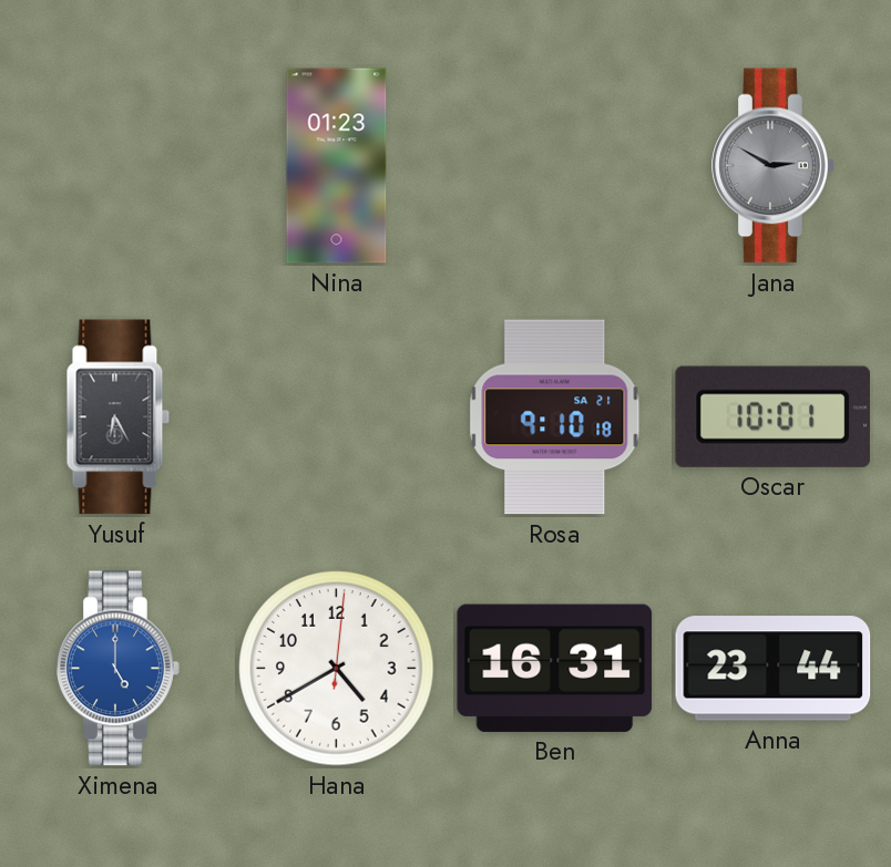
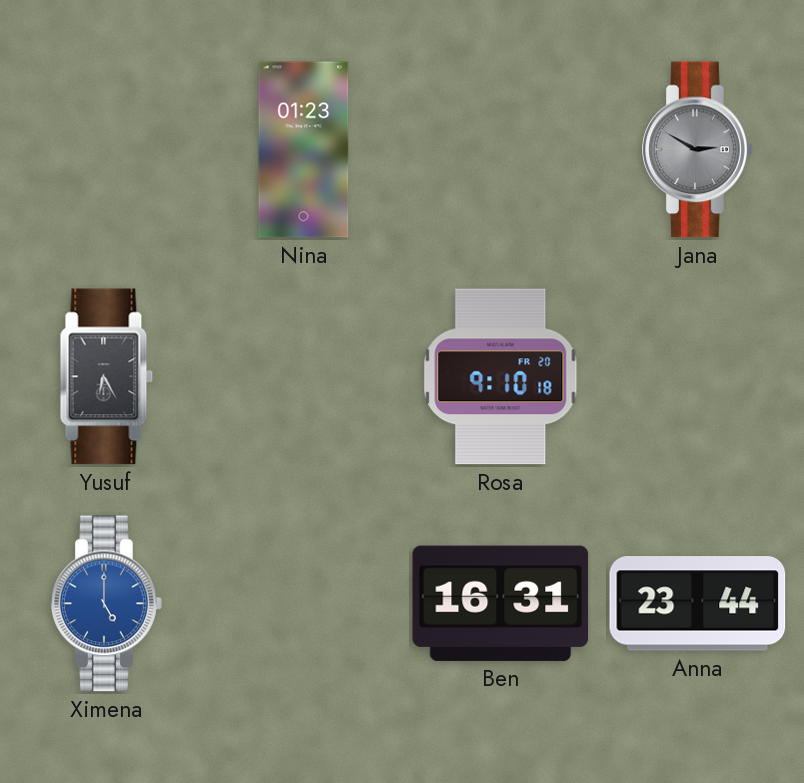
Rosa date: SA 21 -> FR 20 (501, 377)
Oscar: 10:01 -> none (772, 416)
Hana: 4:40 -> none (337, 669)
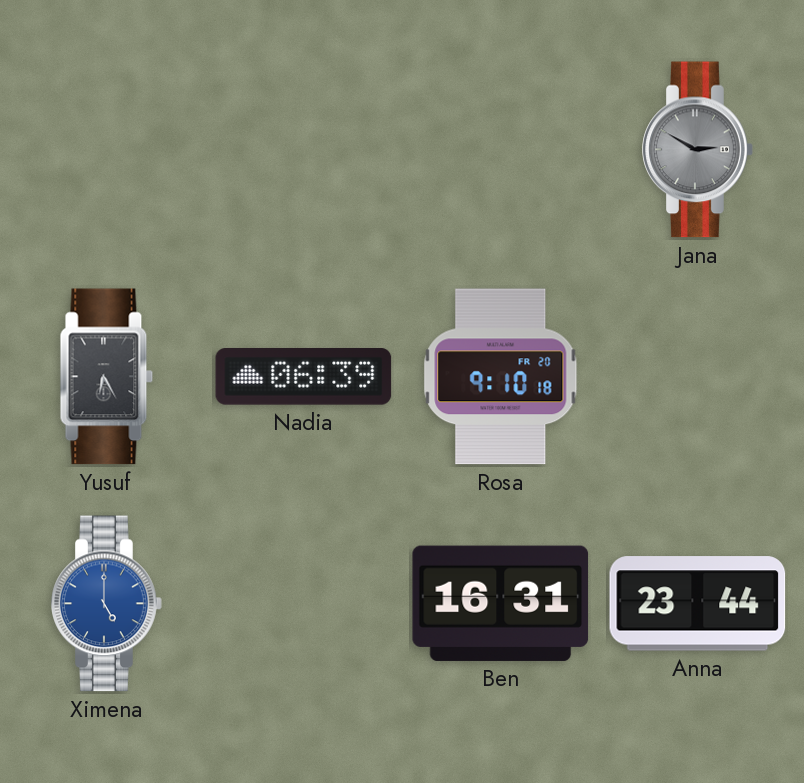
Nina: 01:23 -> none (304, 150)
Nadia: none -> 06:39 (304, 377)
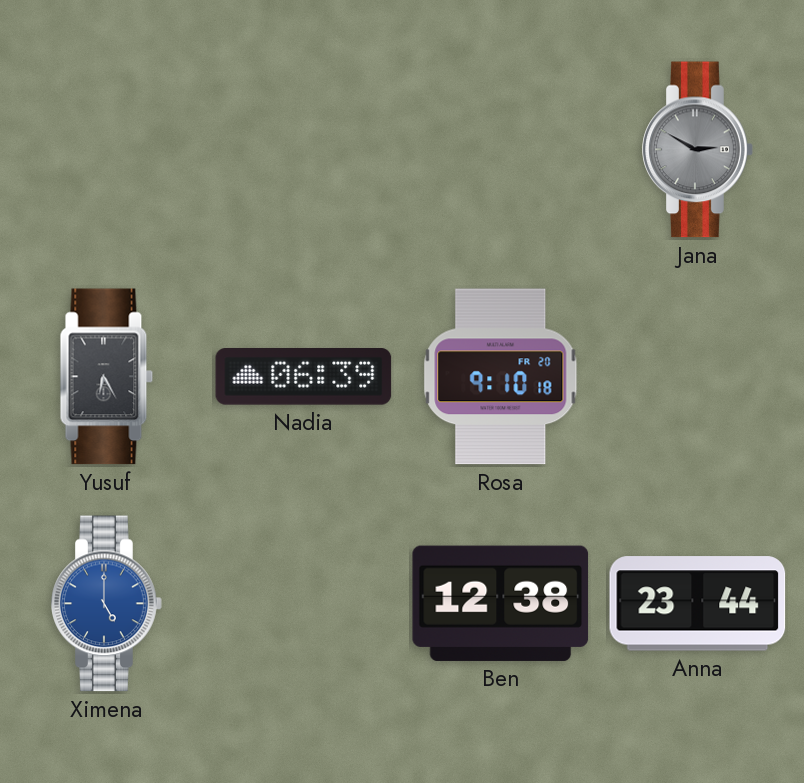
Ben: 16:31 -> 12:38 (501, 603)
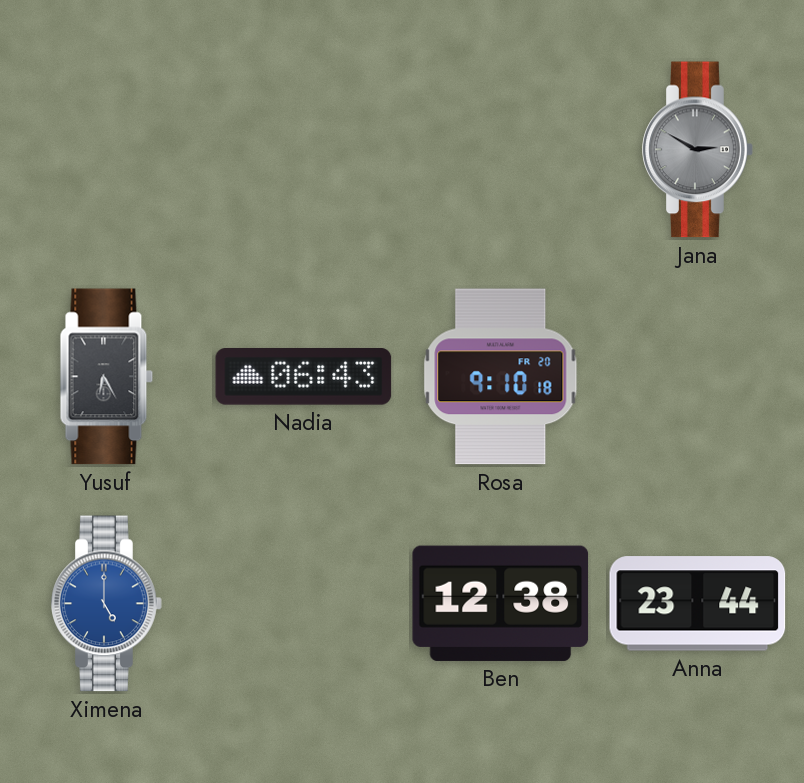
Nadia: 06:39 -> 06:43 (304, 377)
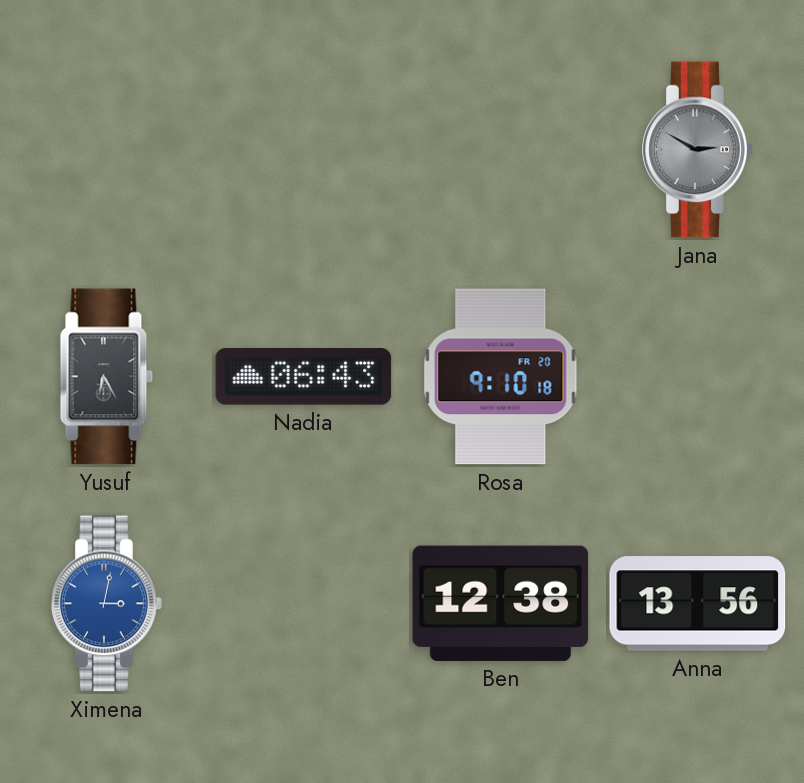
Ximena: 5:00 -> 3:02 (107, 604)
Anna: 23:44 -> 13:56 (698, 604)
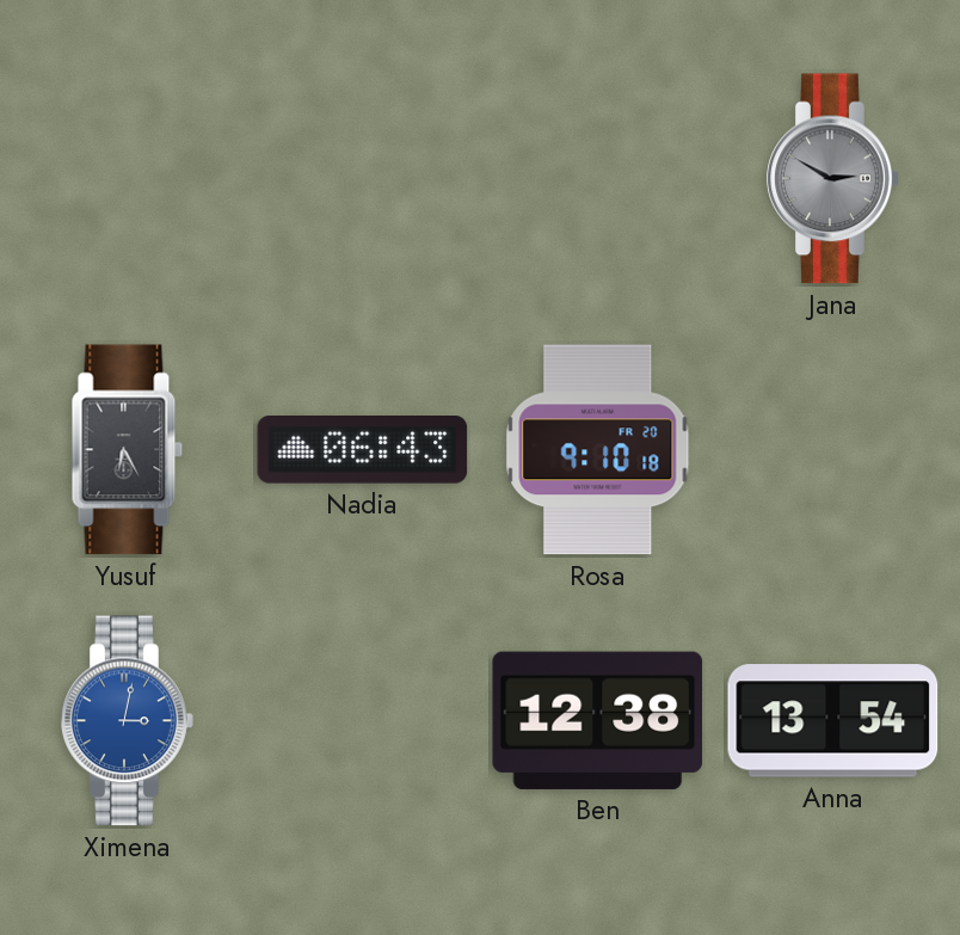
Anna: 13:56 -> 13:54 (833, 721)
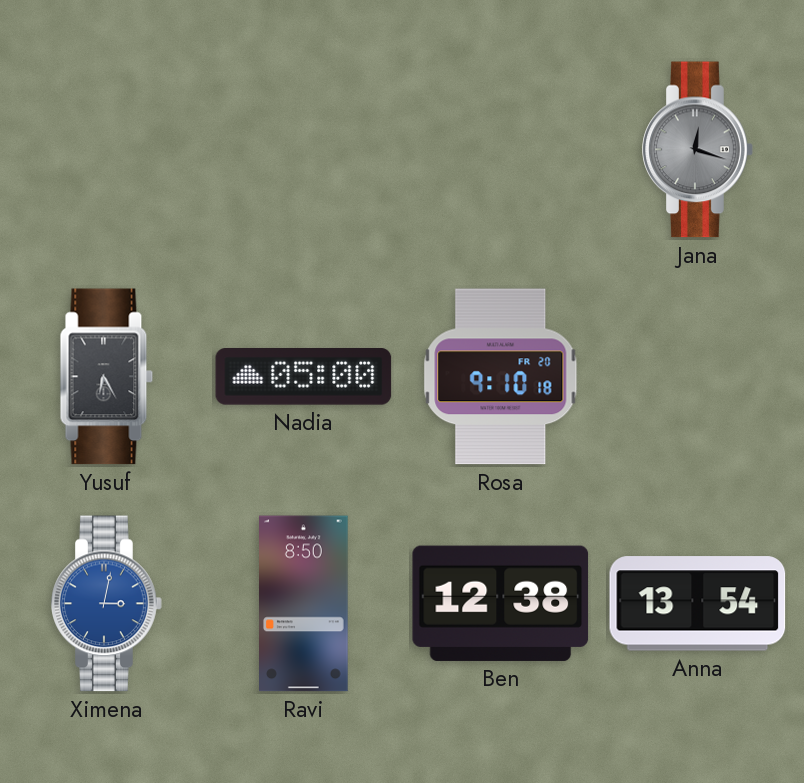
Jana: 2:50 -> 12:18 (698, 150)
Nadia: 06:43 -> 05:00 (304, 377)
Ravi: none -> 8:50 (304, 604)
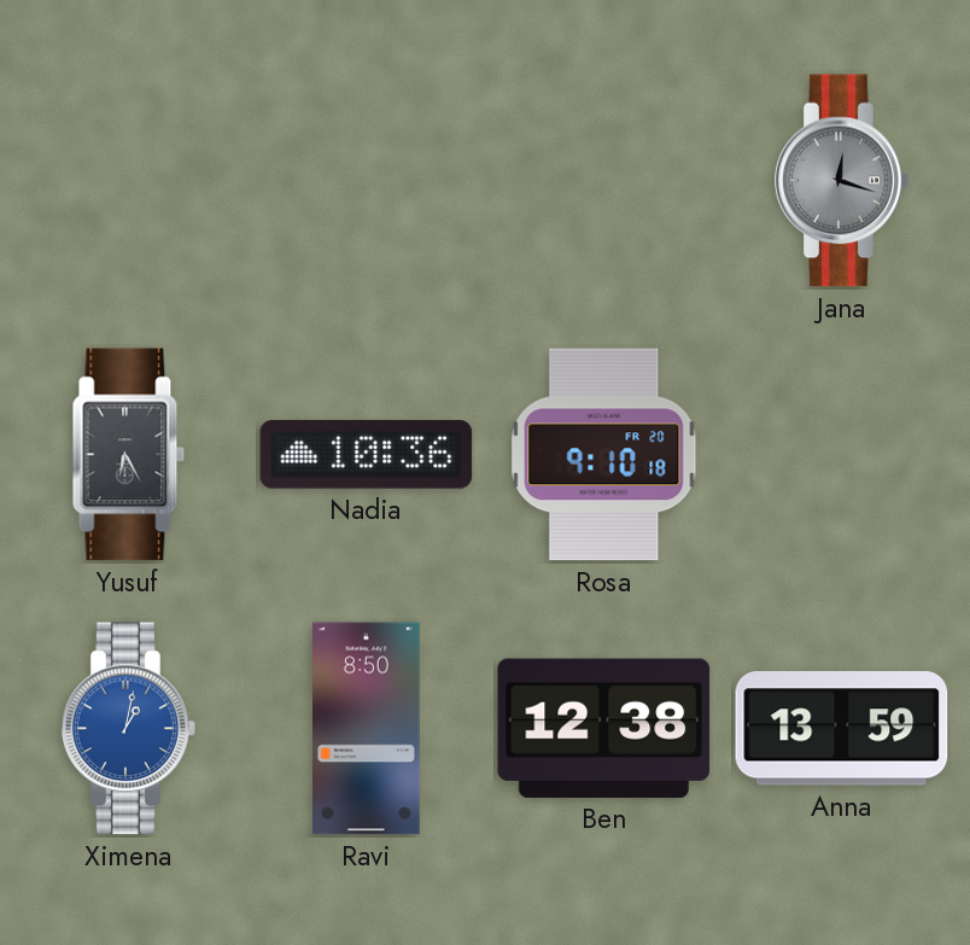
Nadia: 05:00 -> 10:36 (367, 455)
Ximena: 3:02 -> 1:02 (129, 729)
Anna: 13:54 -> 13:59 (842, 729)
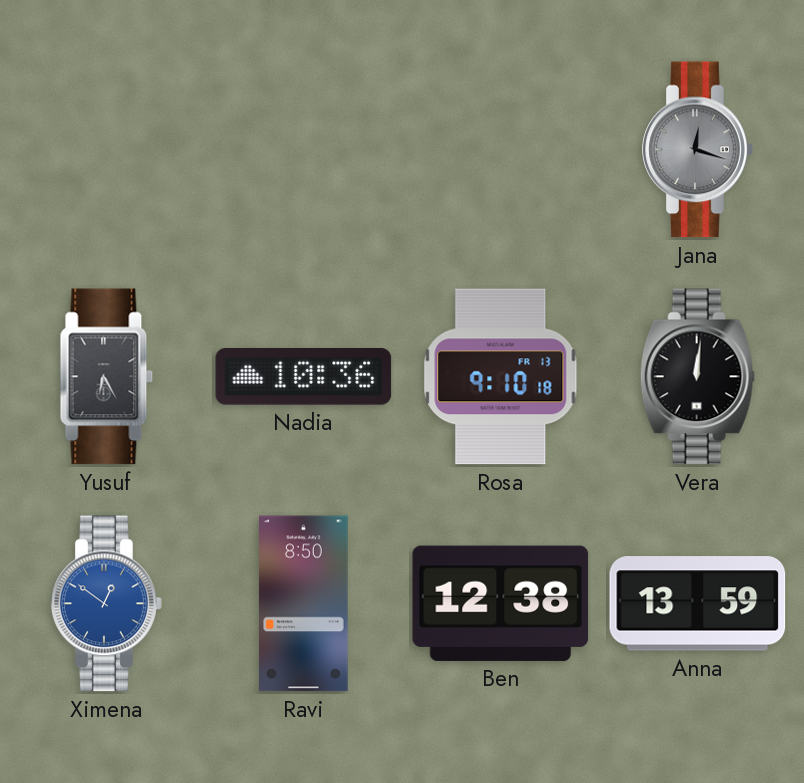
Rosa date: FR 20 -> FR 13 (501, 377)
Vera: none -> 12:01 (697, 377)
Ximena: 1:02 -> 12:51 (107, 604)
